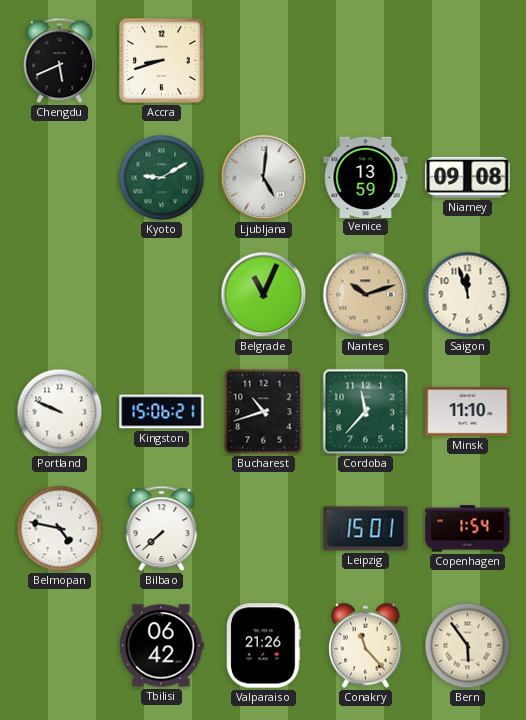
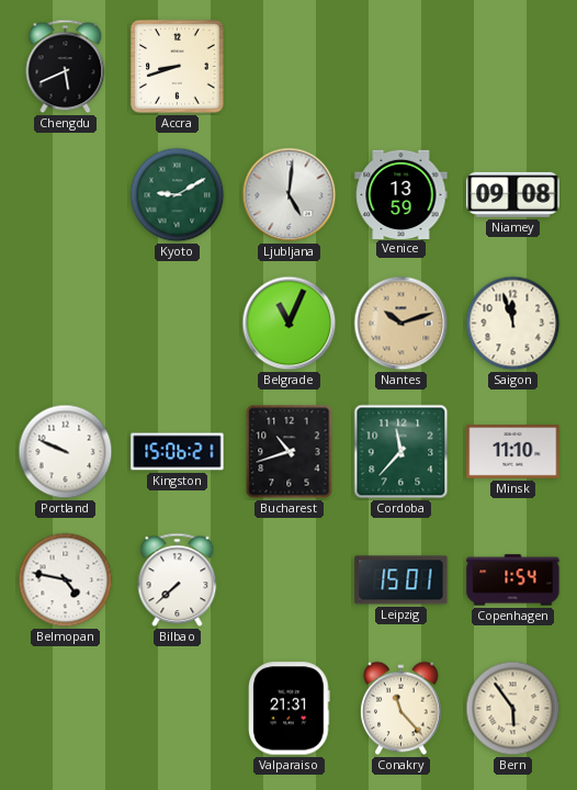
Tbilisi: 06:42 -> none (161, 646)
Valparaiso: 21:26 -> 21:31 (290, 709)
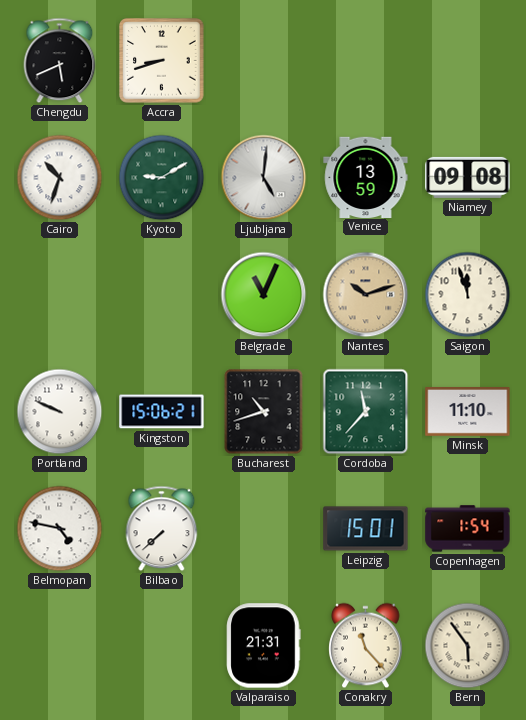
Cairo: none -> 10:33 (60, 178)
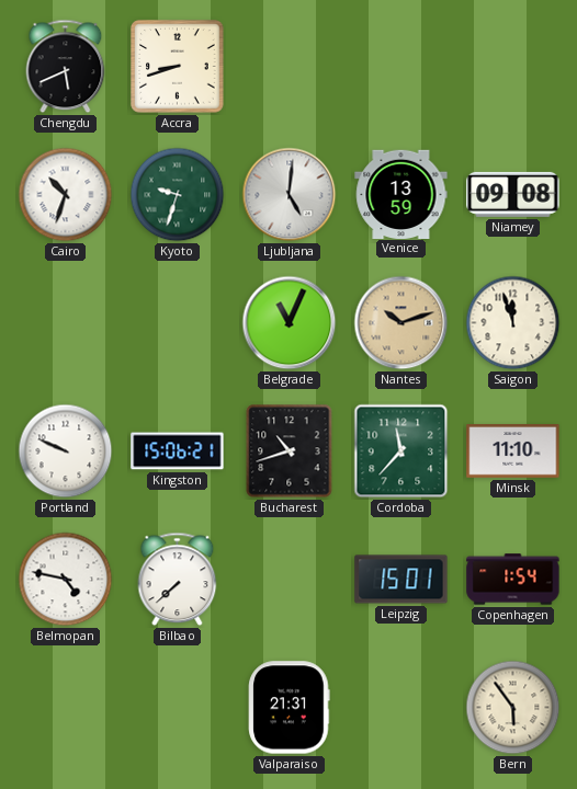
Kyoto: 9:10 -> 9:33 (178, 195)
Conakry: 11:23 -> none (366, 646)
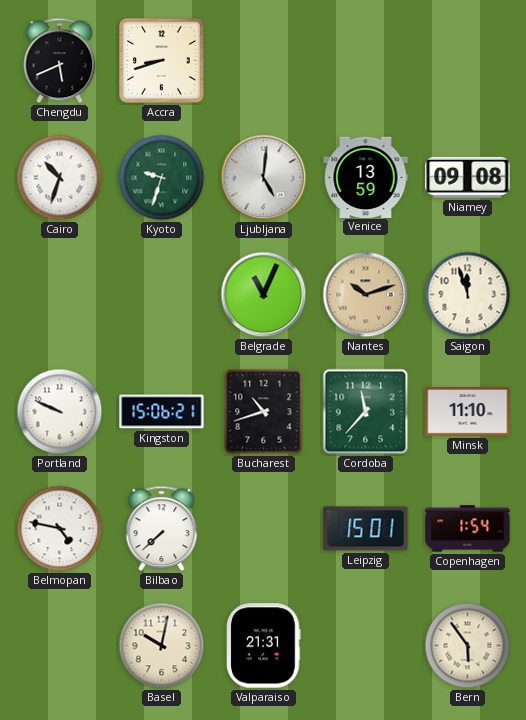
Basel: none -> 10:02 (162, 646)
